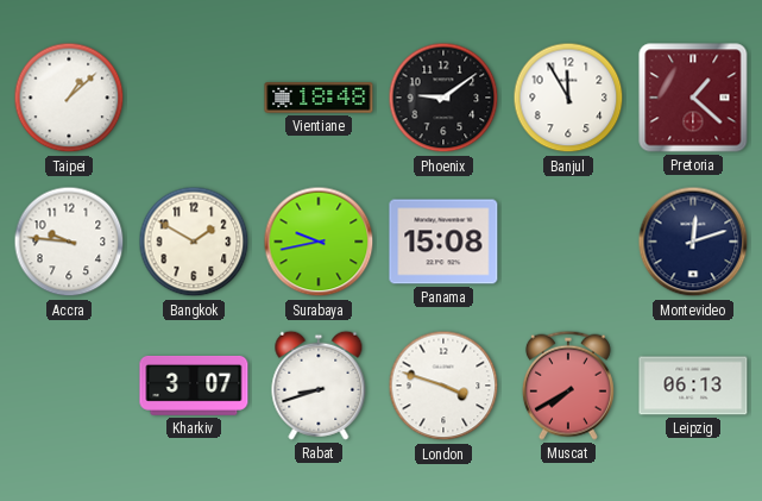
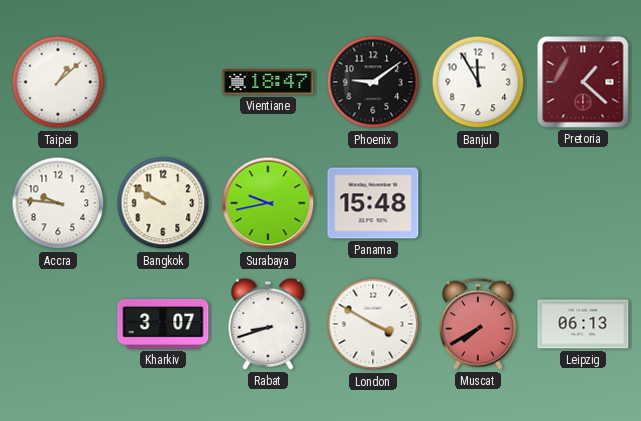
Vientiane: 18:48 -> 18:47 (268, 82)
Bangkok: 1:50 -> 9:50 (163, 203)
Panama: 15:08 -> 15:48 (373, 203)
Montevideo: 12:12 -> none (693, 242)
London: 3:48 -> 3:50 (373, 324)
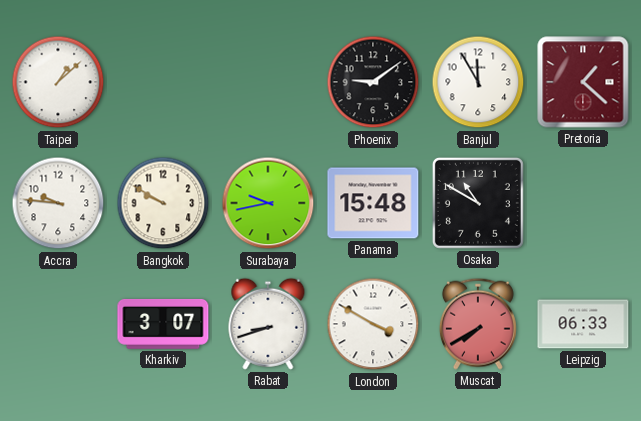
Vientiane: 18:47 -> none (268, 82)
Osaka: none -> 10:50 (478, 203)
Leipzig: 06:13 -> 06:33 (583, 324)
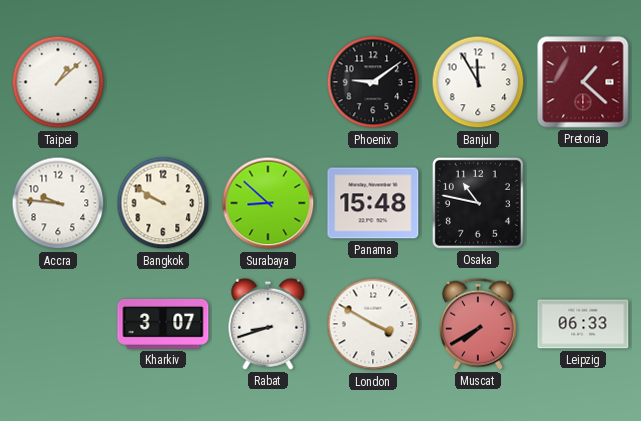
Surabaya: 9:43 -> 8:52 (268, 203)
Osaka: 10:50 -> 10:47 (478, 203)
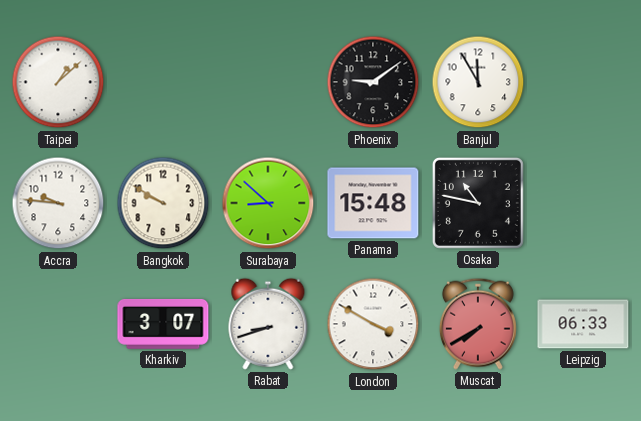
Pretoria: 1:22 -> none (583, 82)
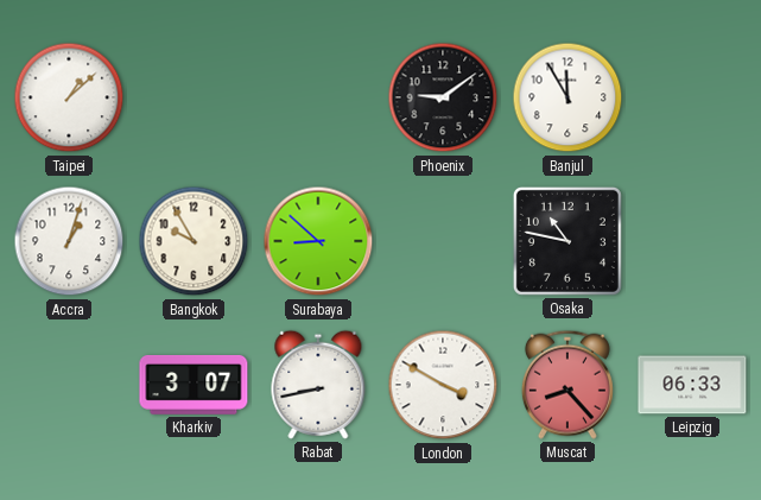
Accra: 9:46 -> 1:03 (69, 241)
Bangkok: 9:50 -> 9:55 (194, 241)
Panama: 15:48 -> none (373, 203)
Rabat: 8:42 -> 8:43 (318, 385)
Muscat: 7:40 -> 8:23 (567, 385)
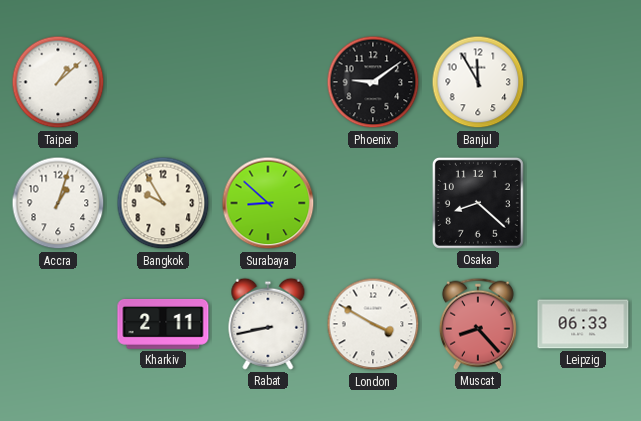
Osaka: 10:47 -> 8:22 (478, 203)
Kharkiv: 3:07 -> 2:11 (163, 324)
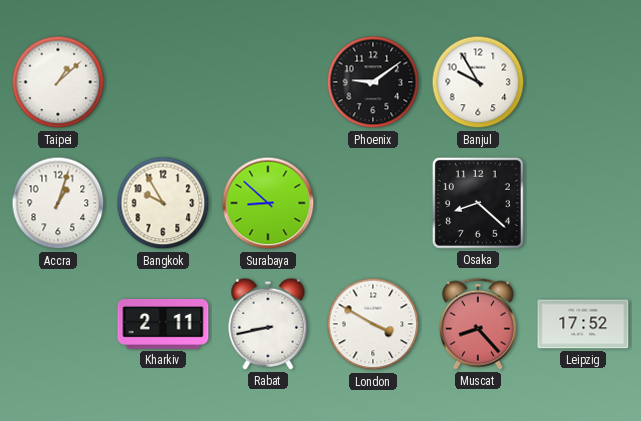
Banjul: 11:55 -> 9:55 (478, 82)
Leipzig: 06:33 -> 17:52 (583, 324)
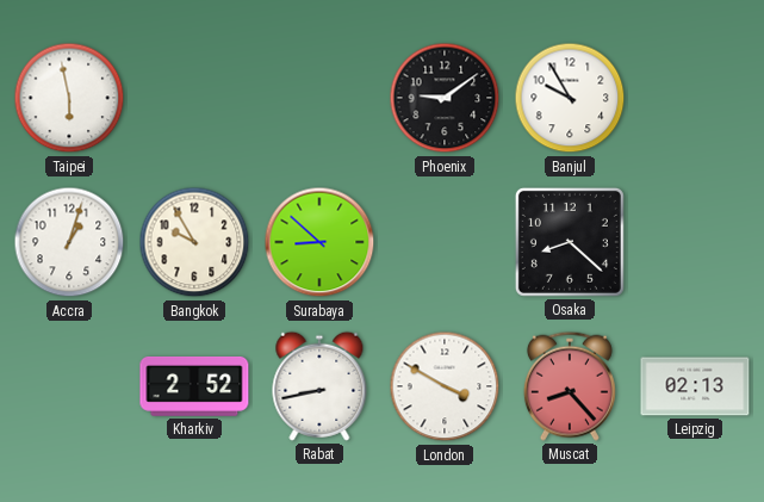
Taipei: 1:08 -> 5:58 (69, 98)
Kharkiv: 2:11 -> 2:52 (194, 386)
Leipzig: 17:52 -> 02:13 (695, 386)
